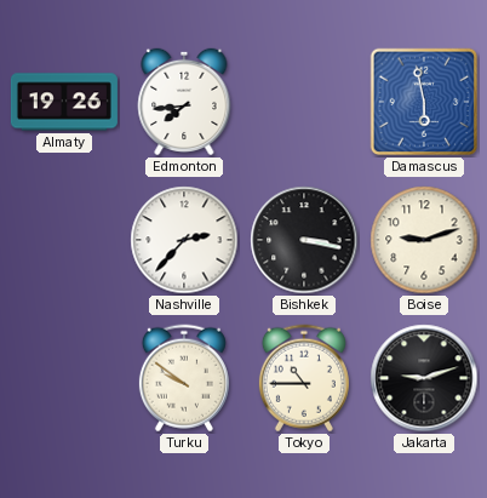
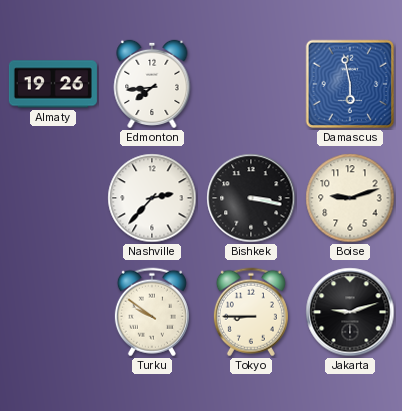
Tokyo: 10:45 -> 8:45 (251, 312)
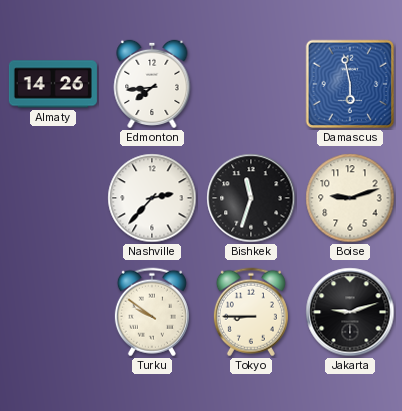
Almaty: 19:26 -> 14:26 (53, 84)
Bishkek: 3:17 -> 11:33 (251, 198)
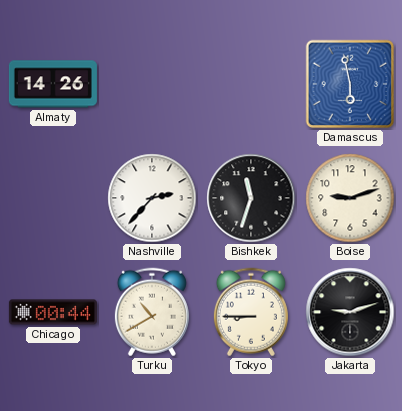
Edmonton: 7:44 -> none (152, 84)
Chicago: none -> 00:44 (53, 312)
Turku: 9:51 -> 10:40 (152, 312)
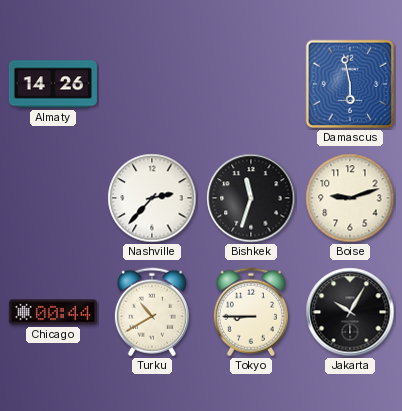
Jakarta: 9:12 -> 10:05 (350, 312)
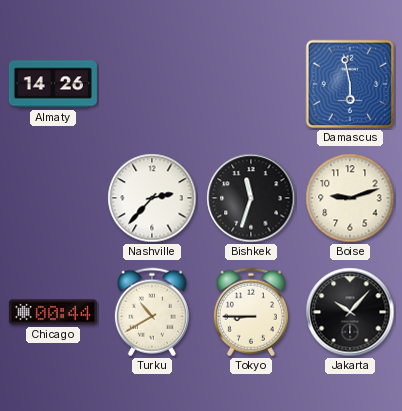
Jakarta: 10:05 -> 10:07 (350, 312)
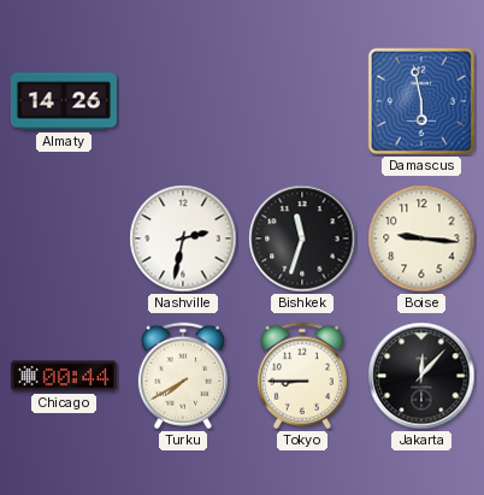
Nashville: 2:37 -> 2:32 (183, 238)
Boise: 9:12 -> 9:16 (421, 238)
Turku: 10:40 -> 7:40 (183, 376)
Jakarta: 10:07 -> 12:07 (421, 376)
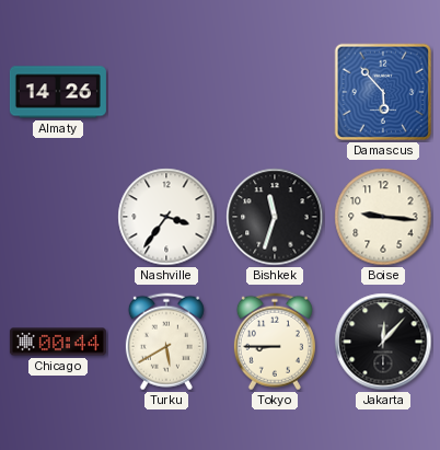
Damascus: 5:58 -> 5:53 (383, 92)
Nashville: 2:32 -> 3:36 (166, 217)
Turku: 7:40 -> 5:40 (166, 342)
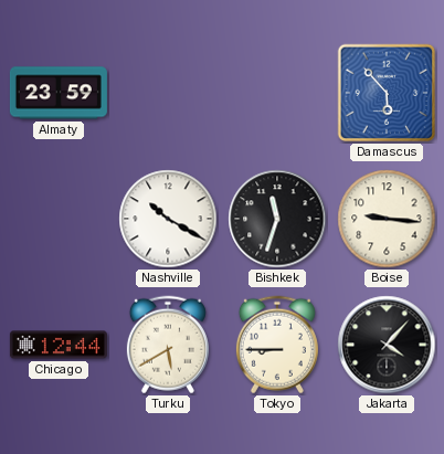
Almaty: 14:26 -> 23:59 (59, 93)
Nashville: 3:36 -> 10:20 (168, 219)
Chicago: 00:44 -> 12:44 (59, 345)
Jakarta: 12:07 -> 4:07 (387, 345)
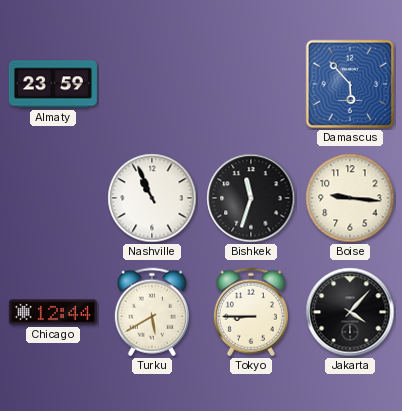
Nashville: 10:20 -> 10:56 (152, 198)
